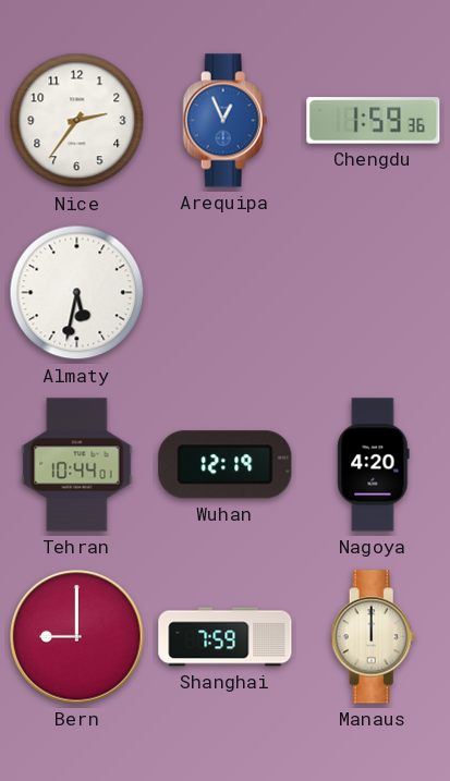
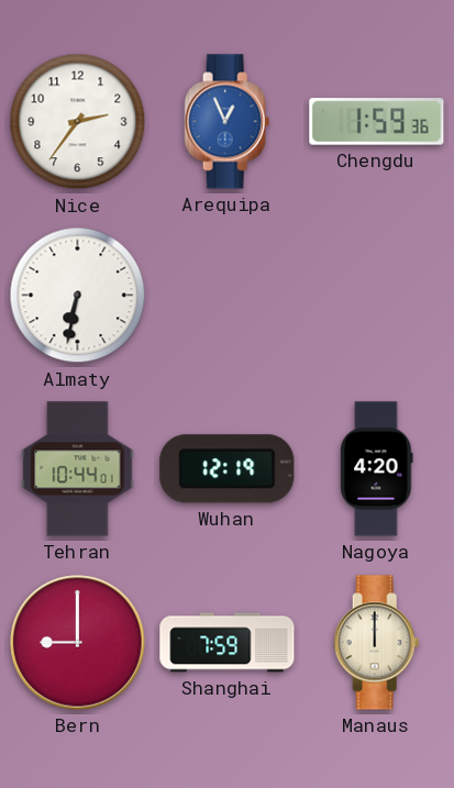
Almaty: 5:32 -> 6:32 (78, 296)
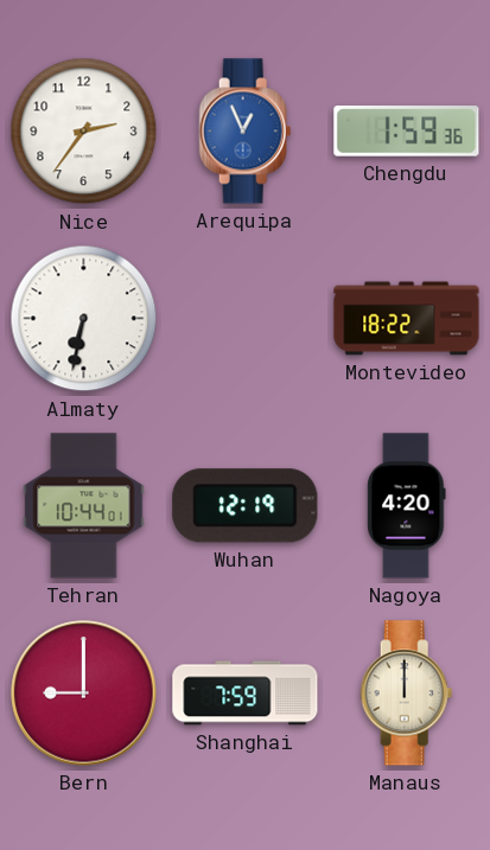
Montevideo: none -> 18:22 (407, 319)
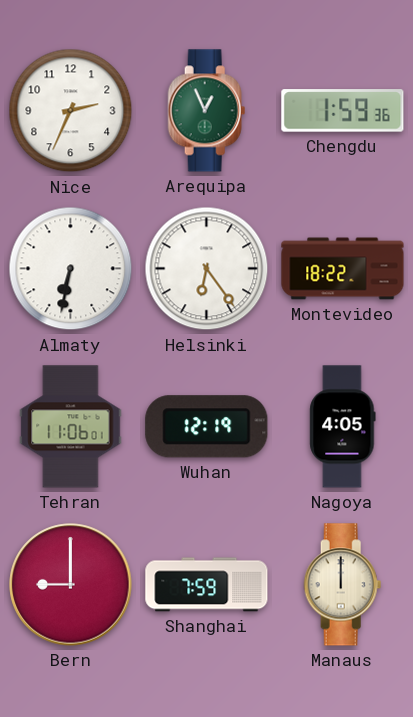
Nice: 2:36 -> 2:34 (71, 111)
Arequipa dial: blue -> green (207, 111)
Helsinki: none -> 6:24 (207, 269)
Tehran: 10:44 -> 11:06 (71, 427)
Nagoya: 4:20 -> 4:05 (343, 427)
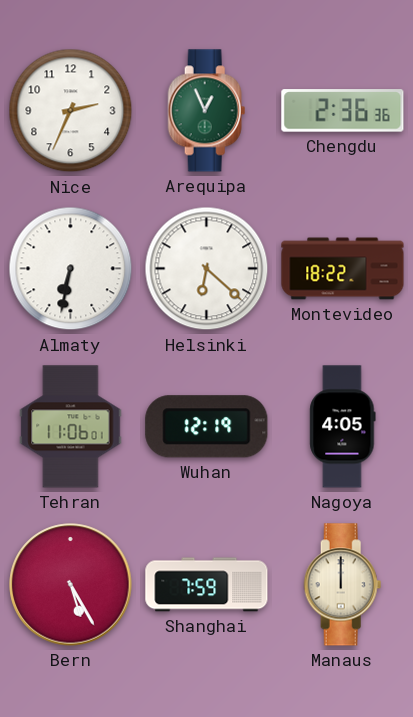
Chengdu: 1:59 -> 2:36 (343, 111)
Helsinki: 6:24 -> 6:22 (207, 269)
Bern: 9:00 -> 5:25 (71, 585)
